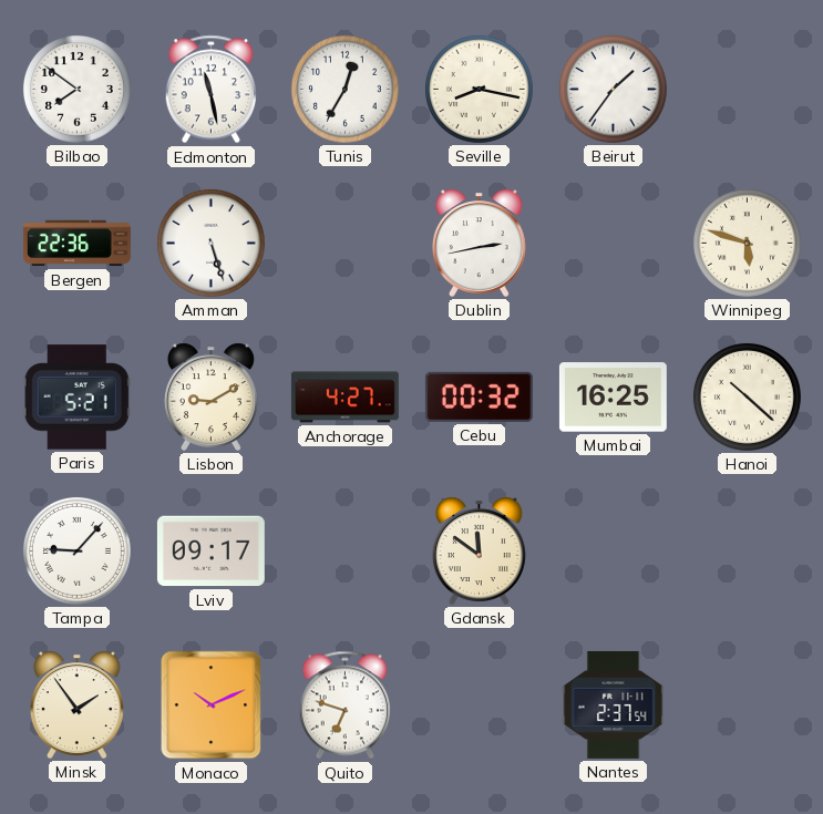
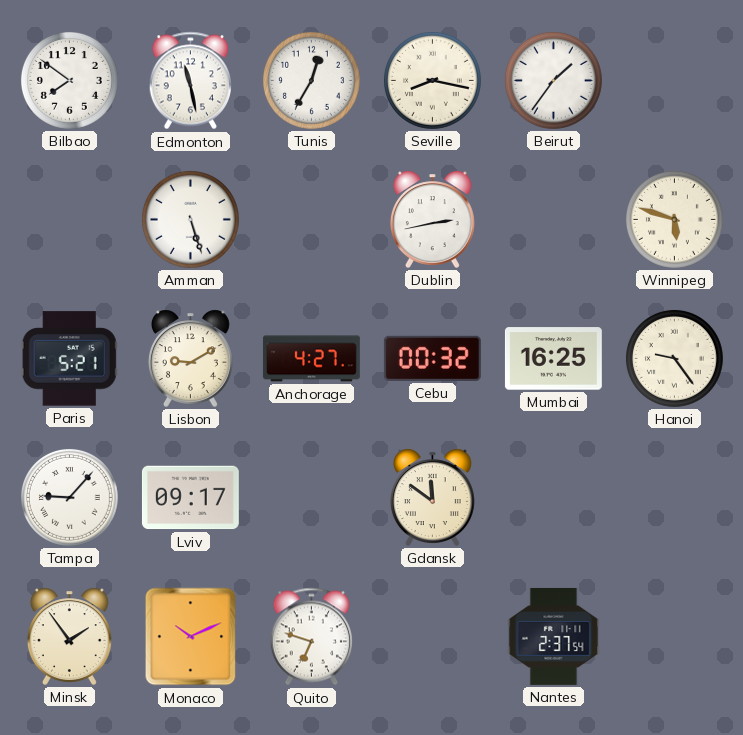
Bergen: 22:36 -> none (78, 244)
Hanoi: 10:22 -> 9:24 (674, 358)
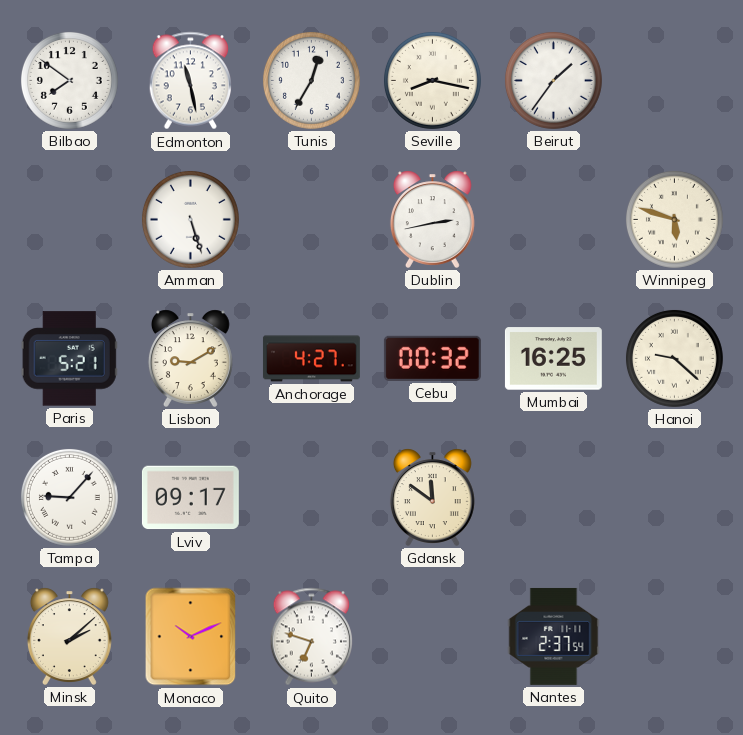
Hanoi: 9:24 -> 9:22 (674, 358)
Minsk: 1:54 -> 2:08 (69, 636)
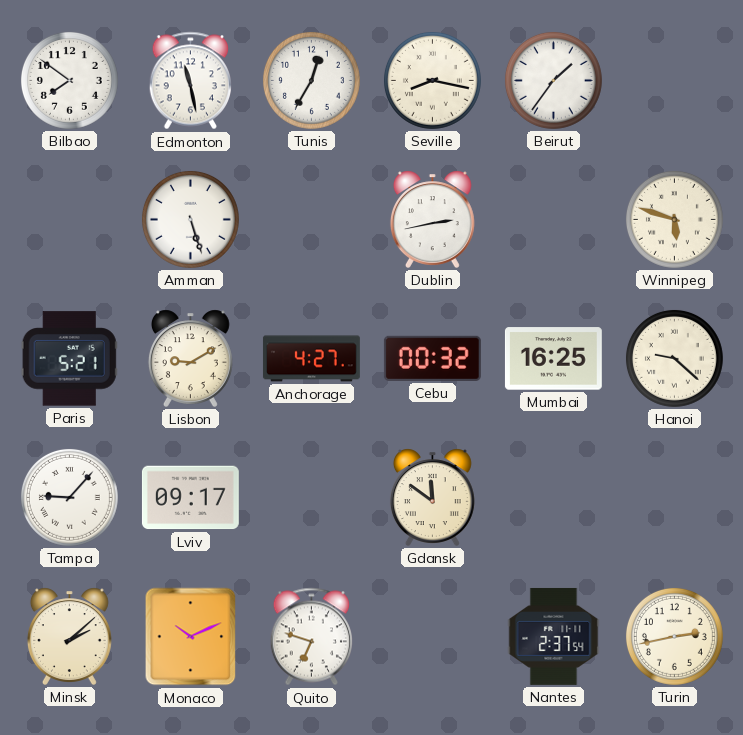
Turin: none -> 2:43 (674, 636)
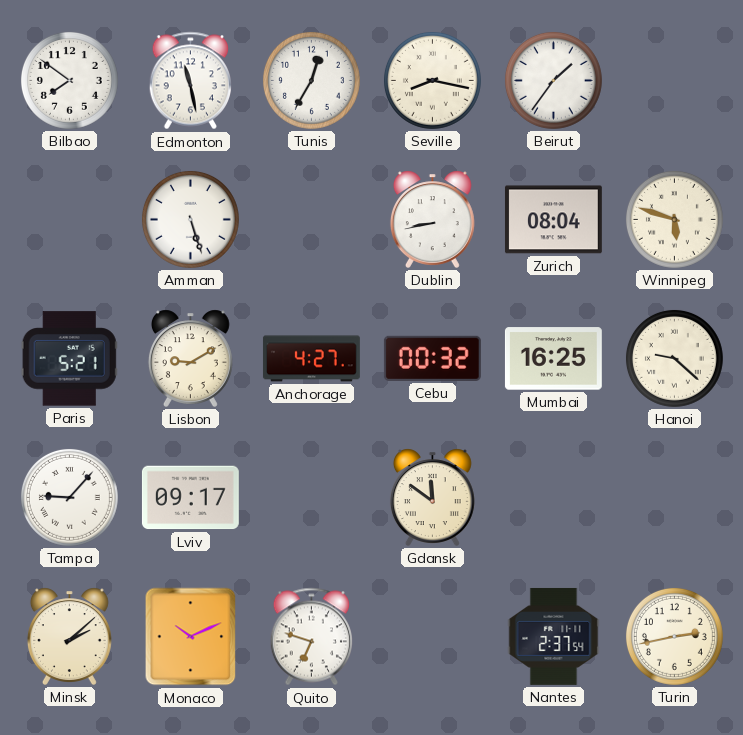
Dublin: 2:43 -> 8:43 (432, 219)
Zurich: none -> 08:04 (553, 220)
